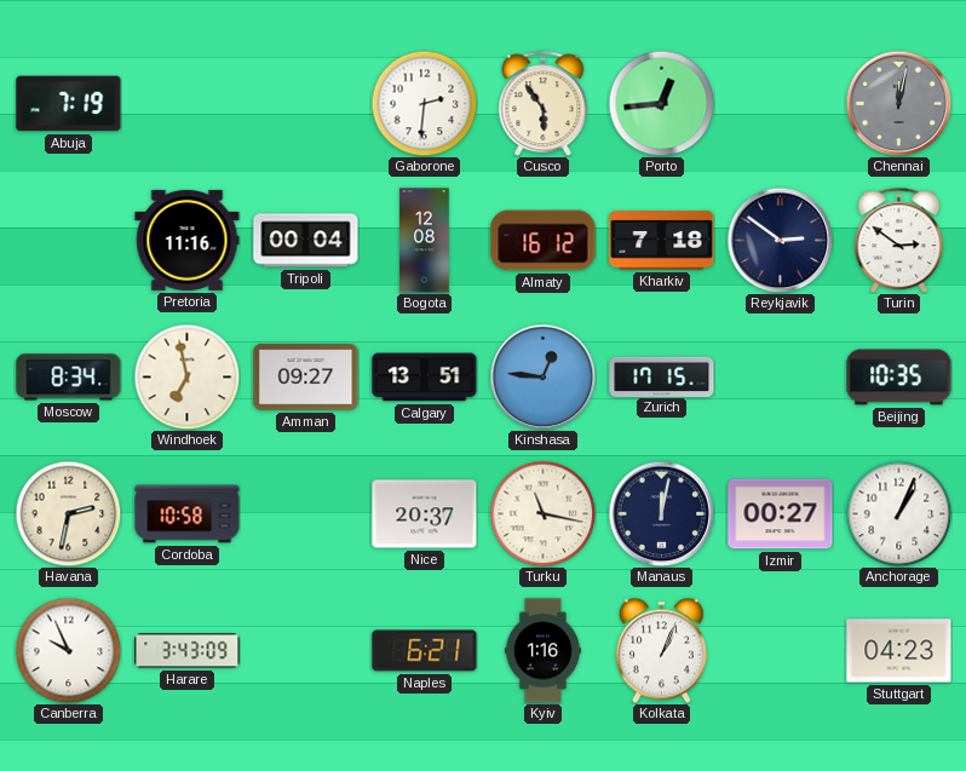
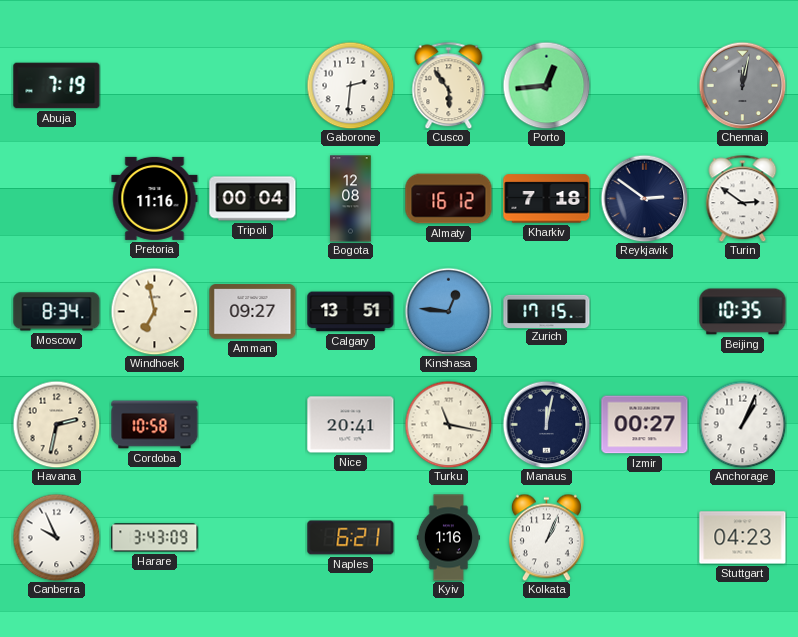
Nice: 20:37 -> 20:41 (351, 425)
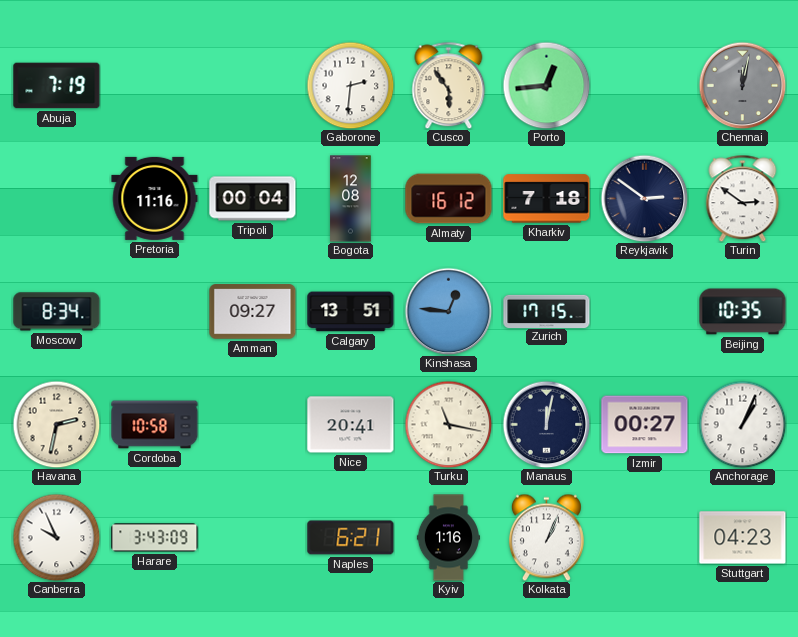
Windhoek: 6:58 -> none (154, 311)
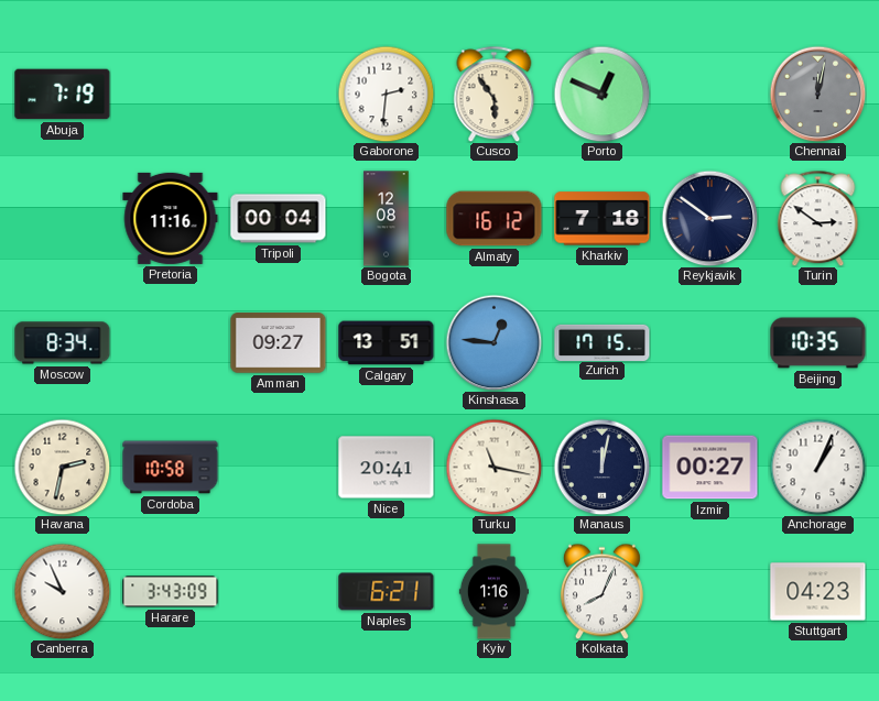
Porto: 12:44 -> 12:49 (601, 94)
Kolkata: 1:04 -> 8:04 (601, 591)
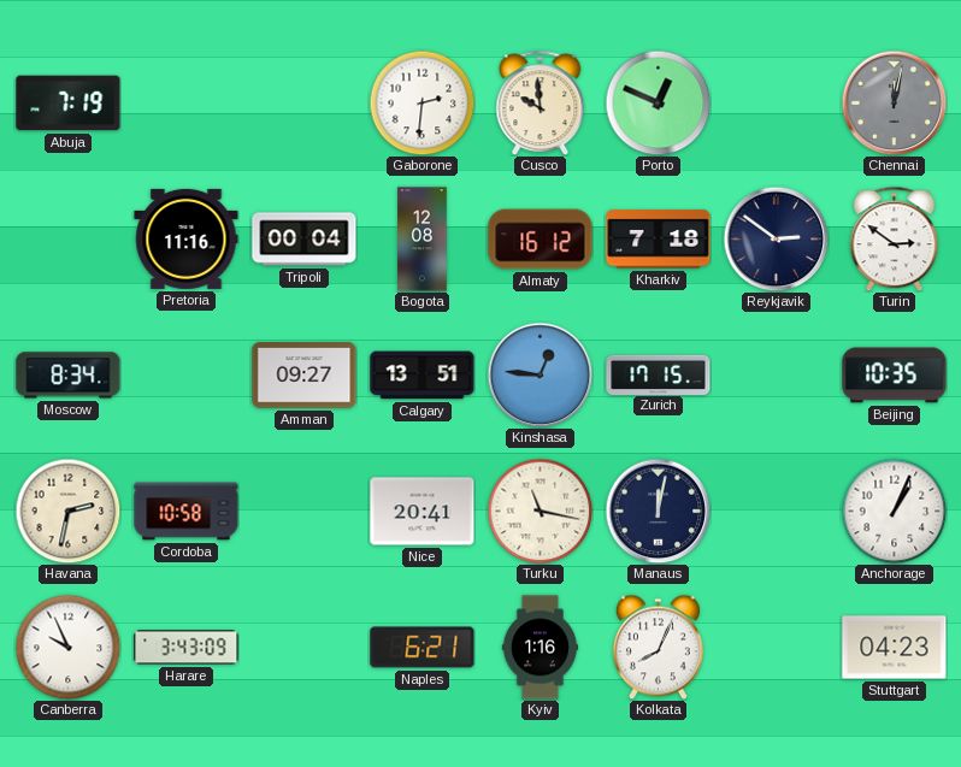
Cusco: 5:54 -> 9:59 (541, 102)
Izmir: 00:27 -> none (710, 468)
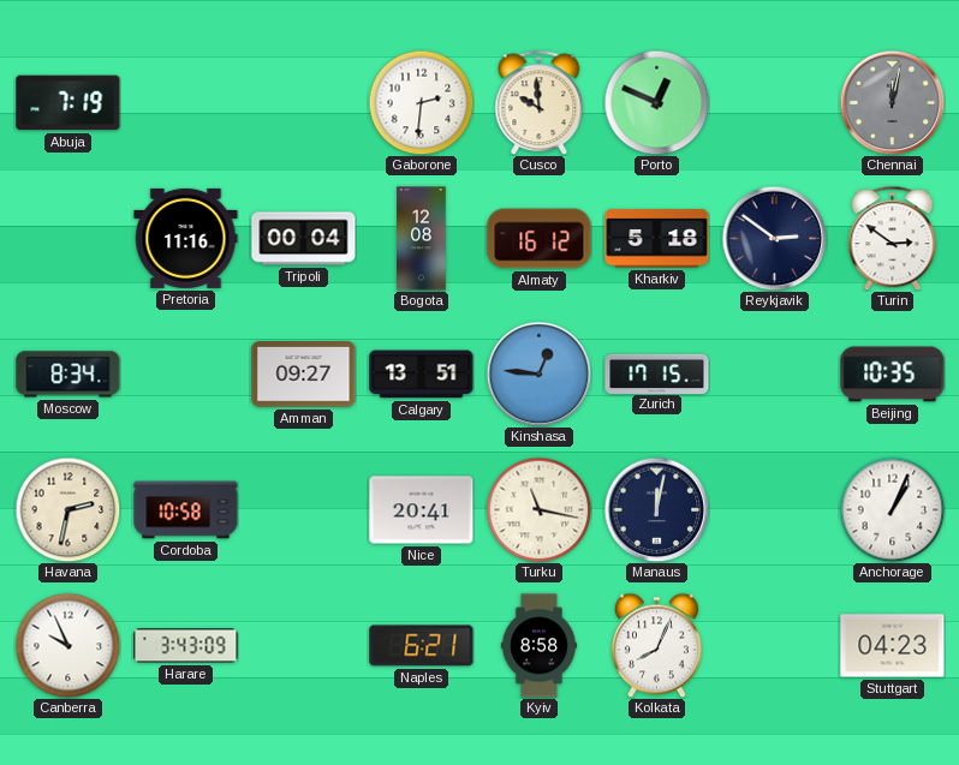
Kharkiv: 7:18 -> 5:18 (657, 239)
Kyiv: 1:16 -> 8:58 (538, 646)
